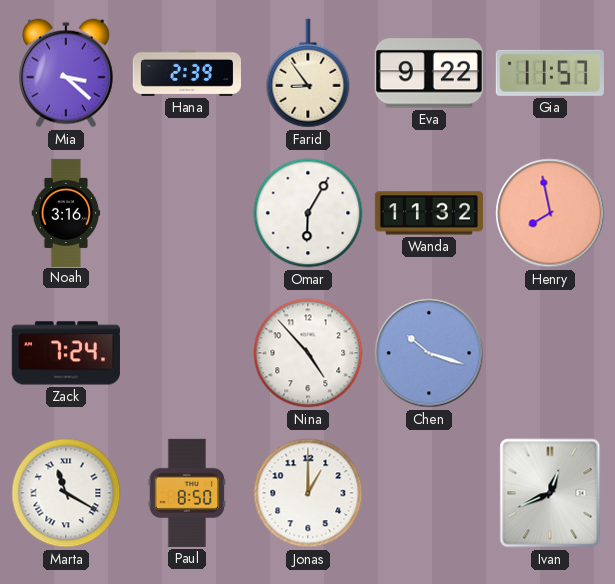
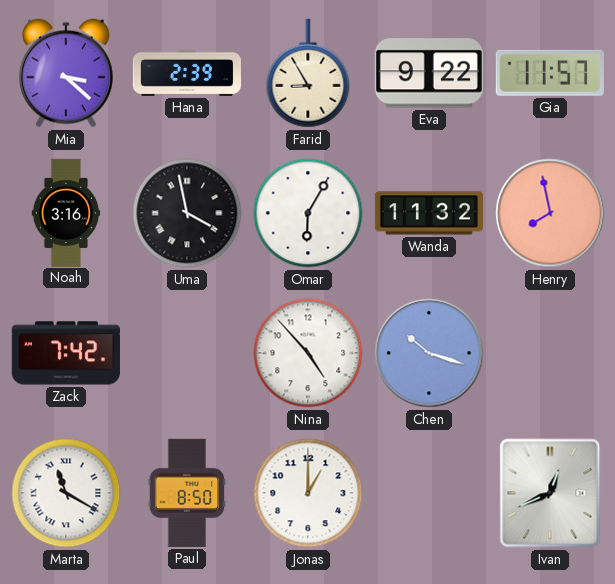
Farid: 8:54 -> 8:55 (308, 73)
Uma: none -> 3:58 (187, 213)
Zack: 7:24 -> 7:42 (66, 353)
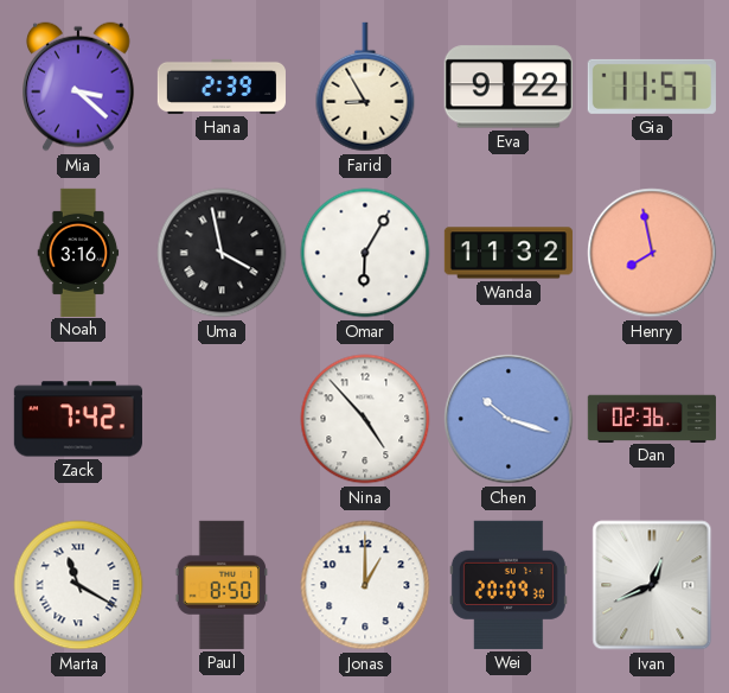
Dan: none -> 02:36 (652, 418)
Wei: none -> 20:09 (509, 585)
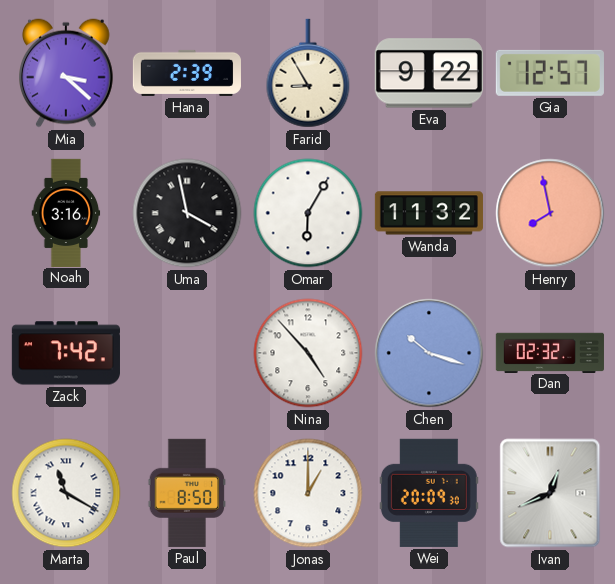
Gia: 11:57 -> 12:57 (550, 73)
Dan: 02:36 -> 02:32 (550, 352)
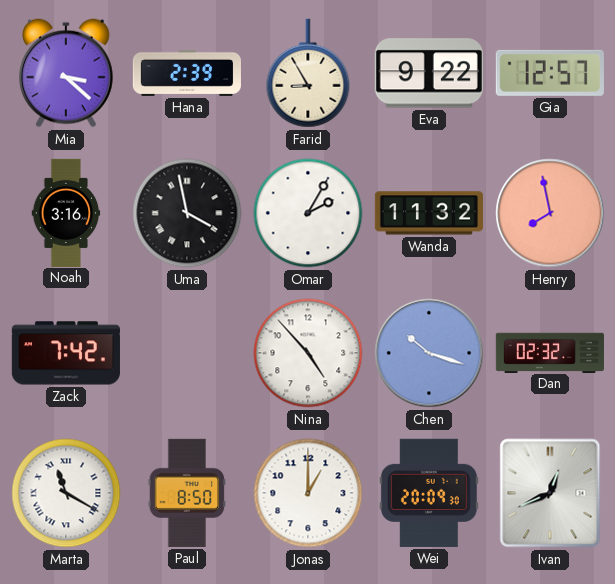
Omar: 6:05 -> 2:05 (308, 213)
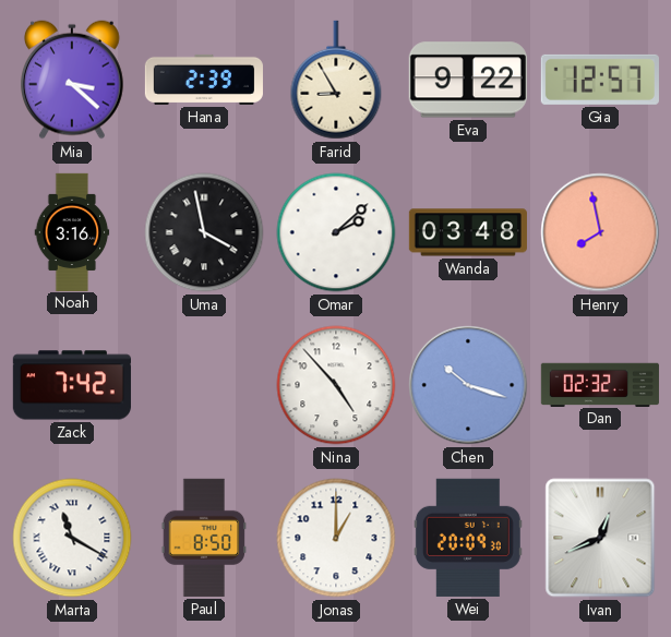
Omar: 2:05 -> 2:08 (336, 232)
Wanda: 11:32 -> 03:48 (468, 232)
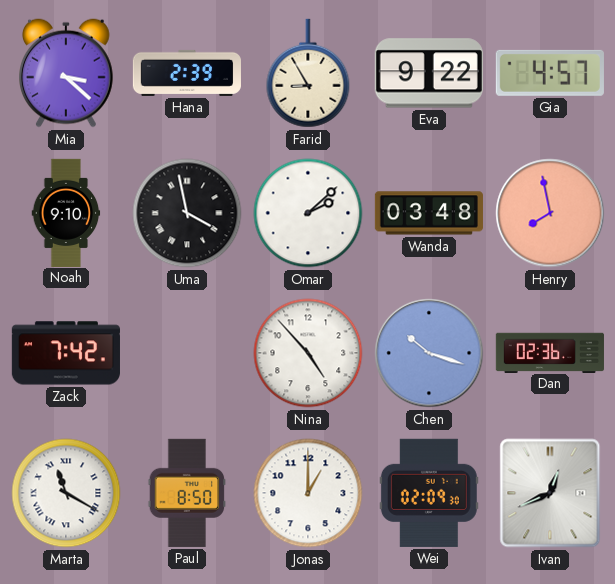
Gia: 12:57 -> 4:57 (550, 73)
Noah: 3:16 -> 9:10 (66, 212)
Dan: 02:32 -> 02:36 (550, 352)
Wei: 20:09 -> 02:09 (429, 493)
